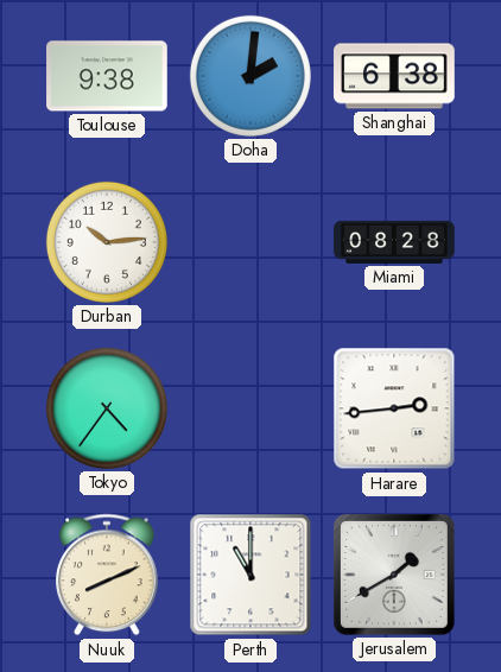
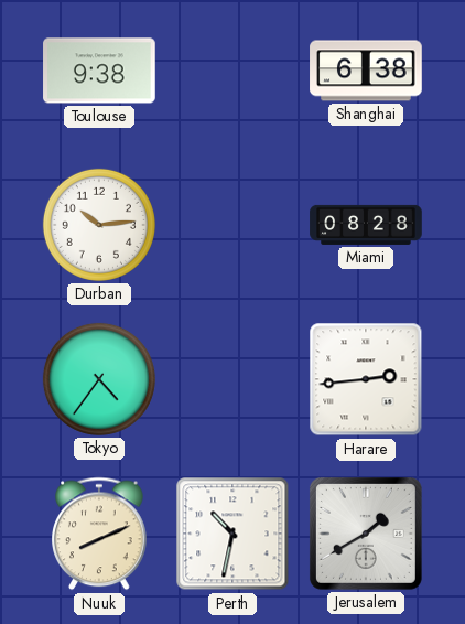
Doha: 2:01 -> none (251, 76)
Perth: 11:00 -> 10:32 (233, 534)
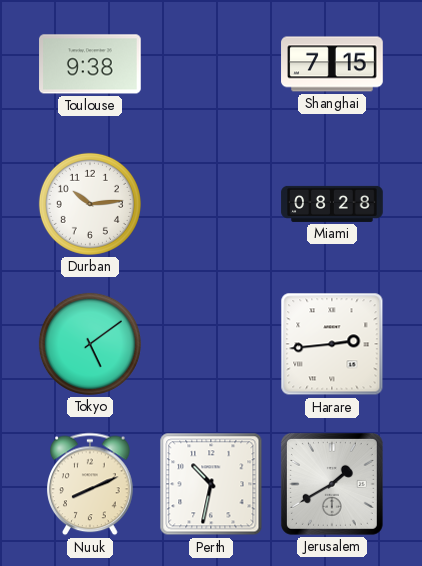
Shanghai: 6:38 -> 7:15 (332, 64)
Tokyo: 4:36 -> 5:09 (90, 344)
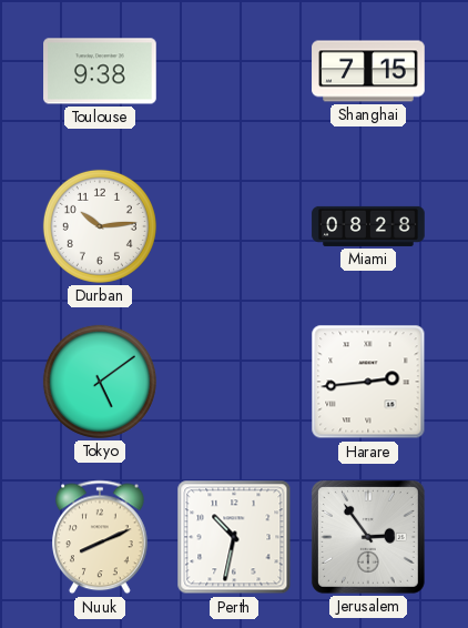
Jerusalem: 1:40 -> 2:54 (368, 537)
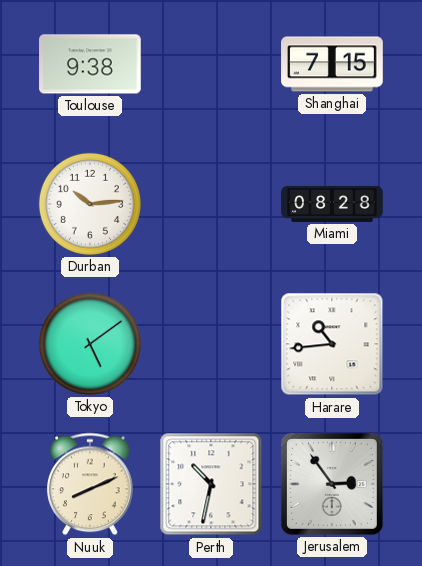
Harare: 2:44 -> 10:44 (332, 344)
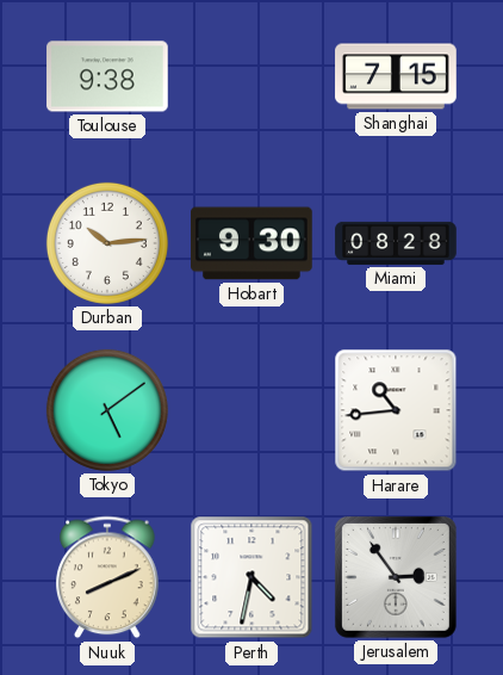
Hobart: none -> 9:30 (253, 243)
Perth: 10:32 -> 4:32 (251, 577)
